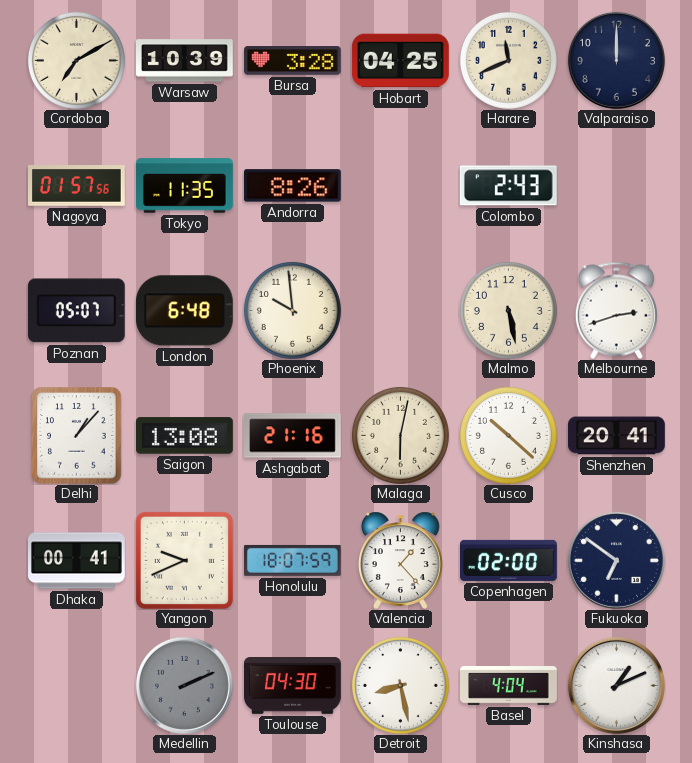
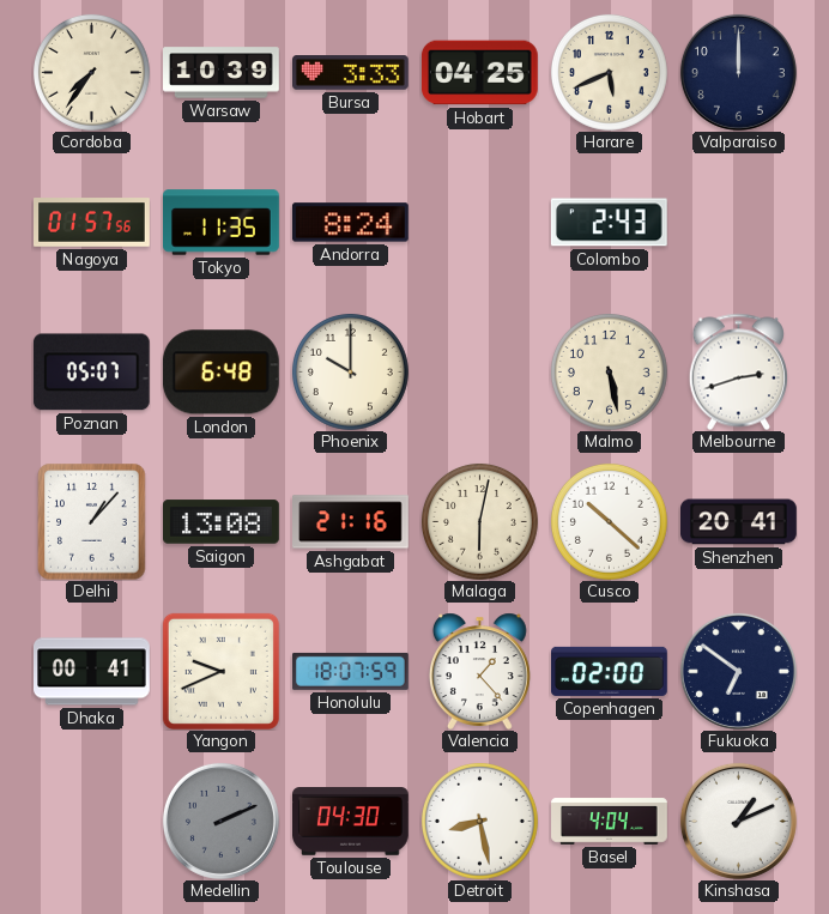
Cordoba: 7:10 -> 7:36 (91, 72)
Bursa: 3:28 -> 3:33 (351, 73)
Harare: 11:41 -> 5:41 (609, 72)
Andorra: 8:26 -> 8:24 (350, 223)
Phoenix: 9:59 -> 10:00 (350, 371)
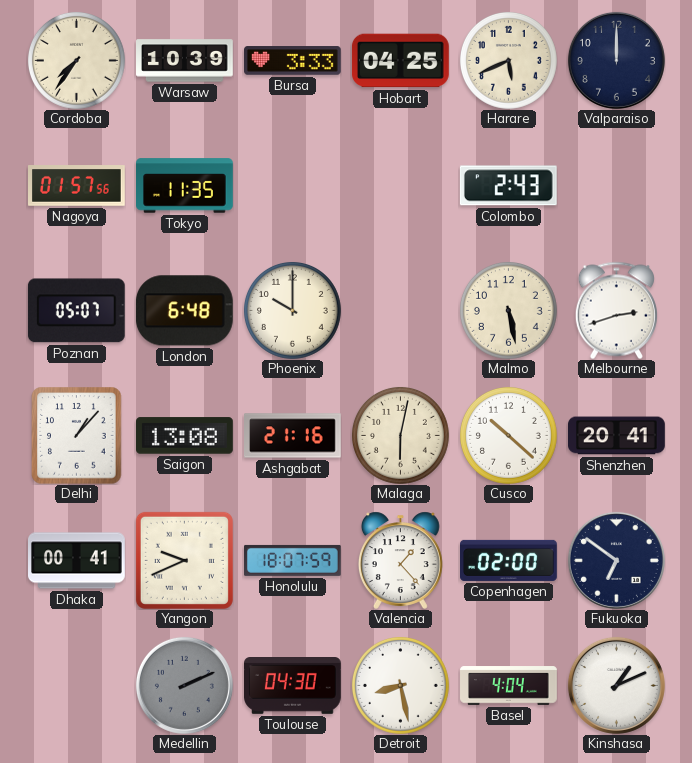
Andorra: 8:24 -> none (350, 223)
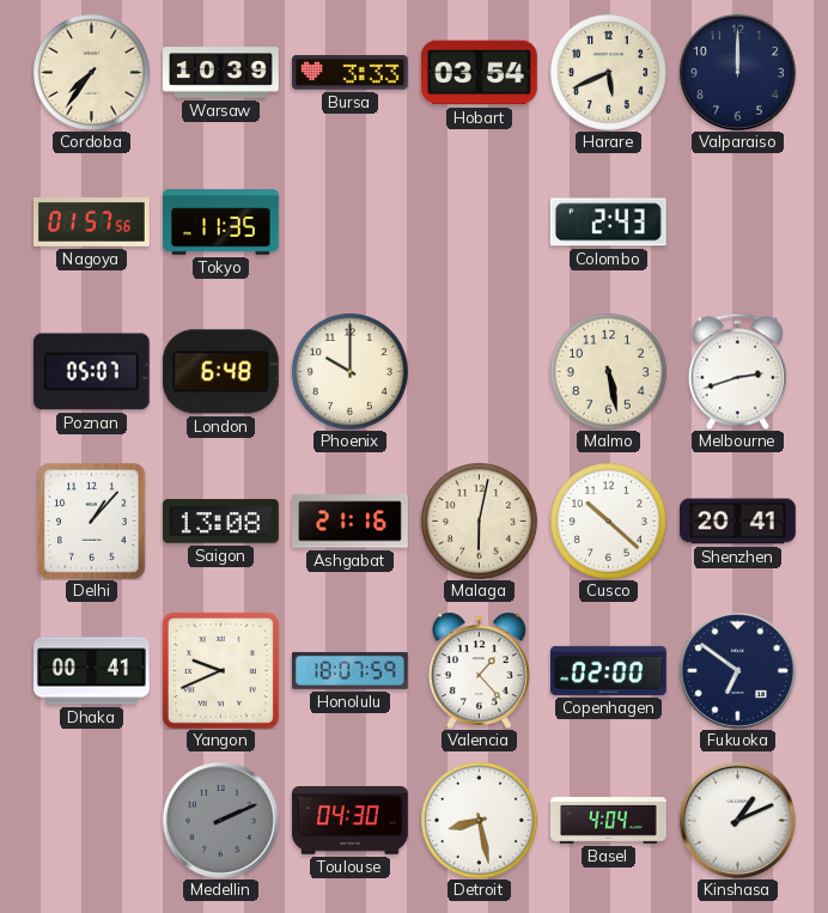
Hobart: 04:25 -> 03:54 (479, 73)
